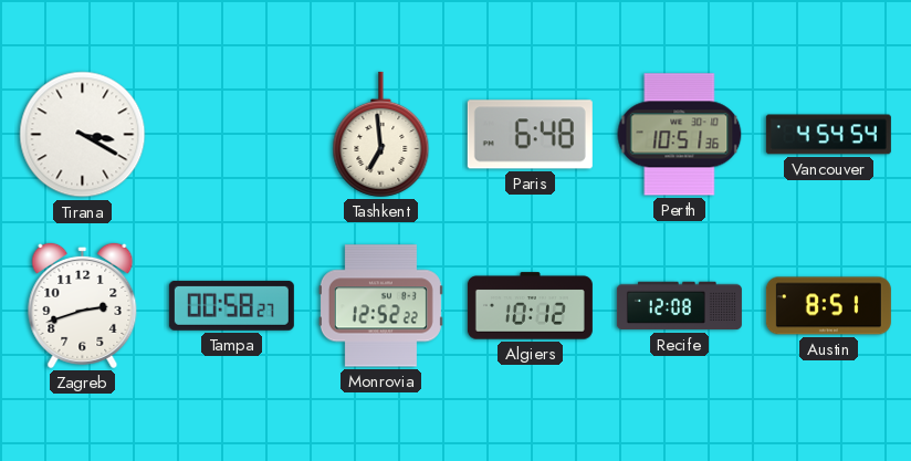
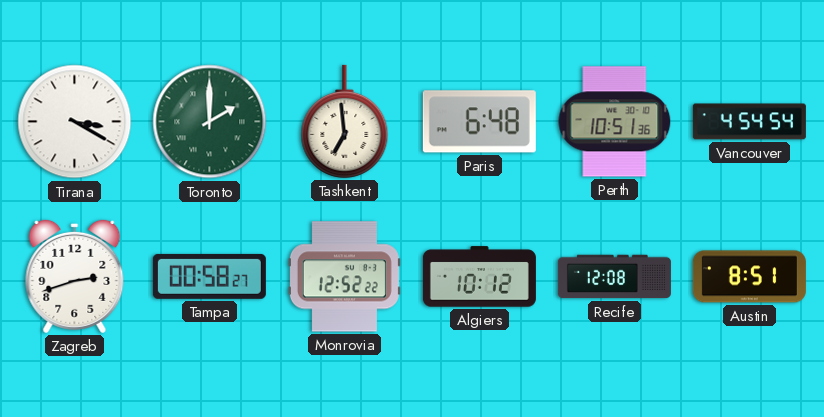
Toronto: none -> 2:00 (210, 122)
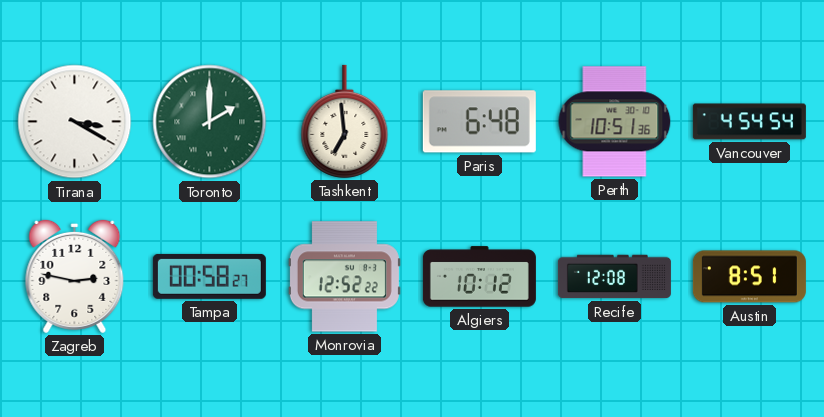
Zagreb: 2:42 -> 2:47 (75, 276)
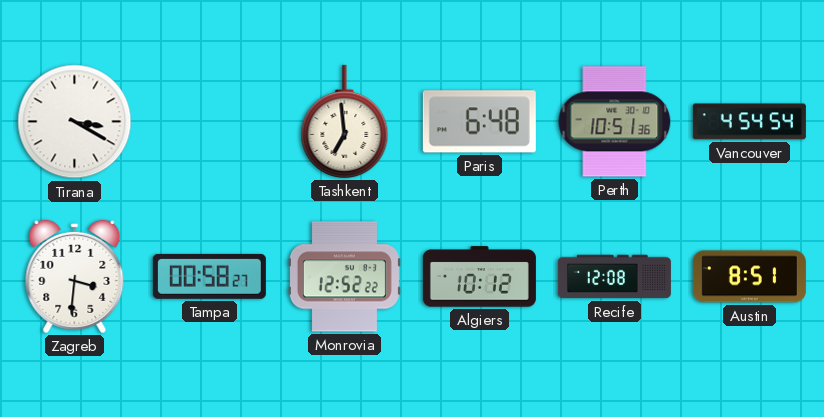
Toronto: 2:00 -> none (210, 122)
Zagreb: 2:47 -> 3:31 (75, 276)
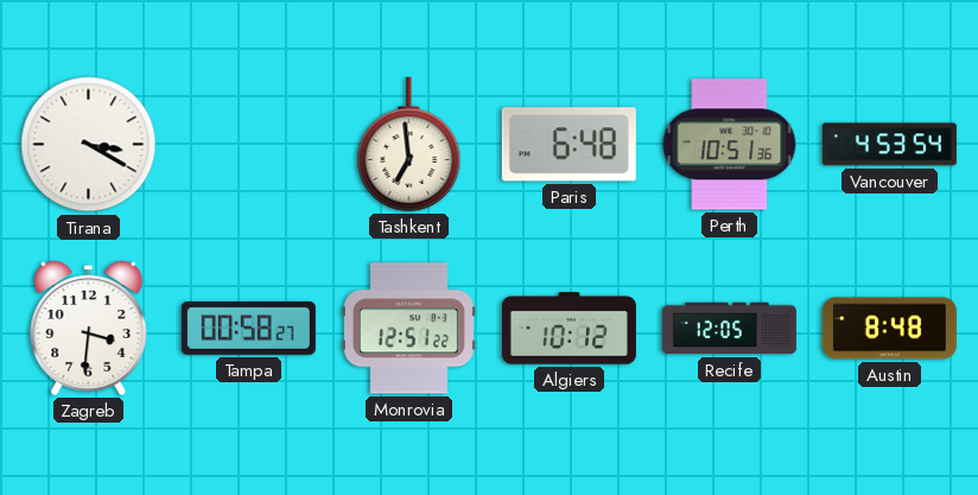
Vancouver: 4:54 -> 4:53 (889, 145)
Monrovia: 12:52 -> 12:51 (408, 329)
Recife: 12:08 -> 12:05 (729, 329)
Austin: 8:51 -> 8:48 (889, 329)
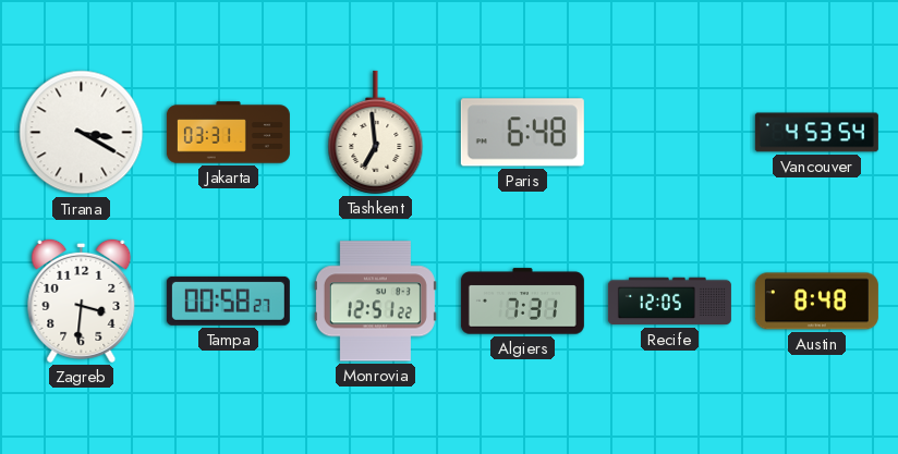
Jakarta: none -> 03:31 (228, 133)
Perth: 10:51 -> none (730, 145)
Algiers: 10:12 -> 7:31 (522, 302)
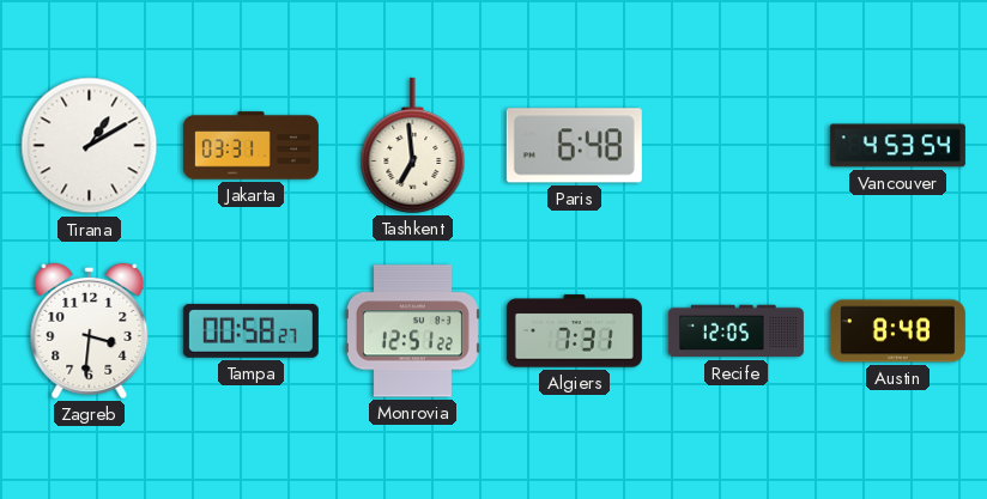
Tirana: 3:20 -> 1:10 (90, 146)
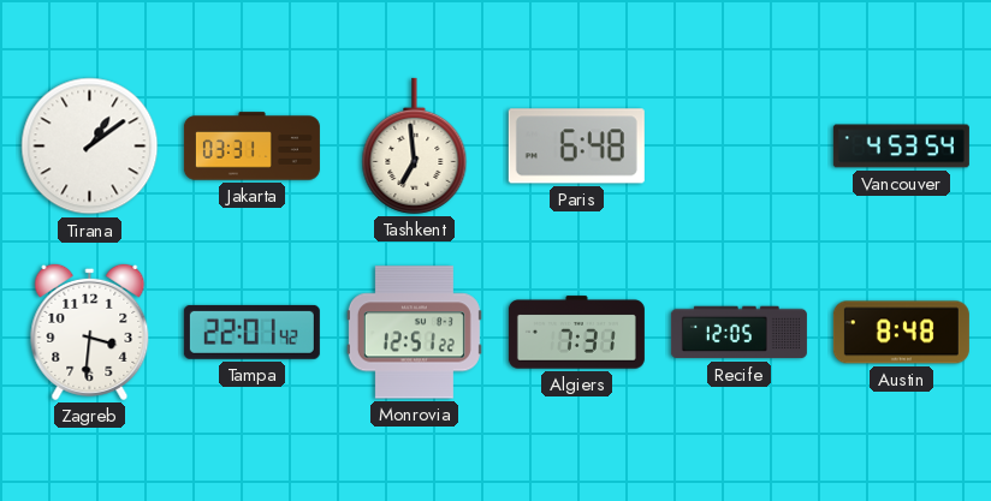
Tirana: 1:10 -> 1:09 (90, 147)
Tampa: 00:58 -> 22:01 (251, 332)
